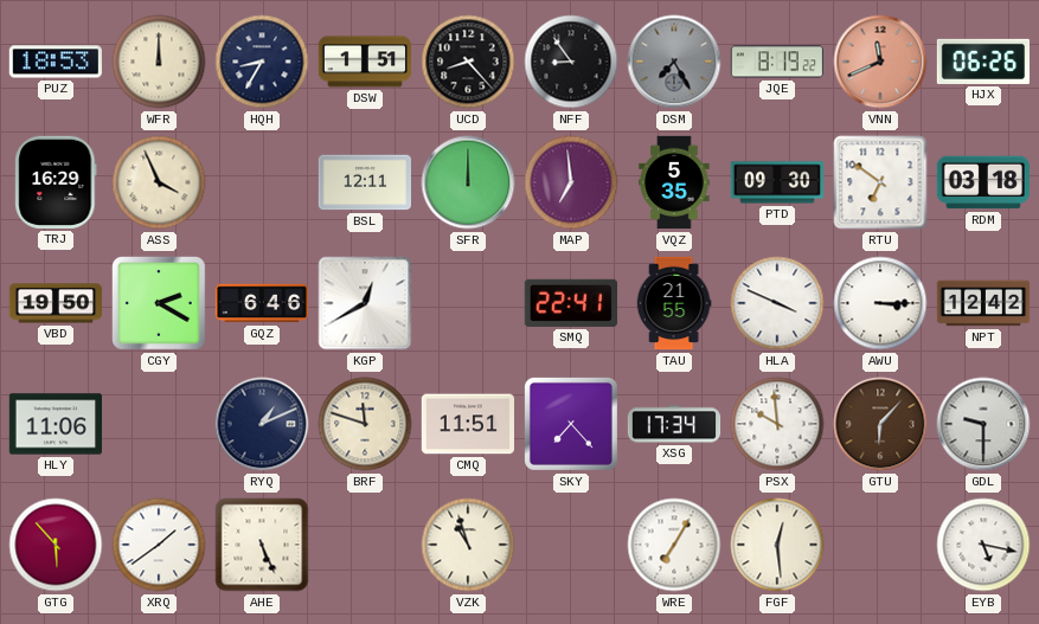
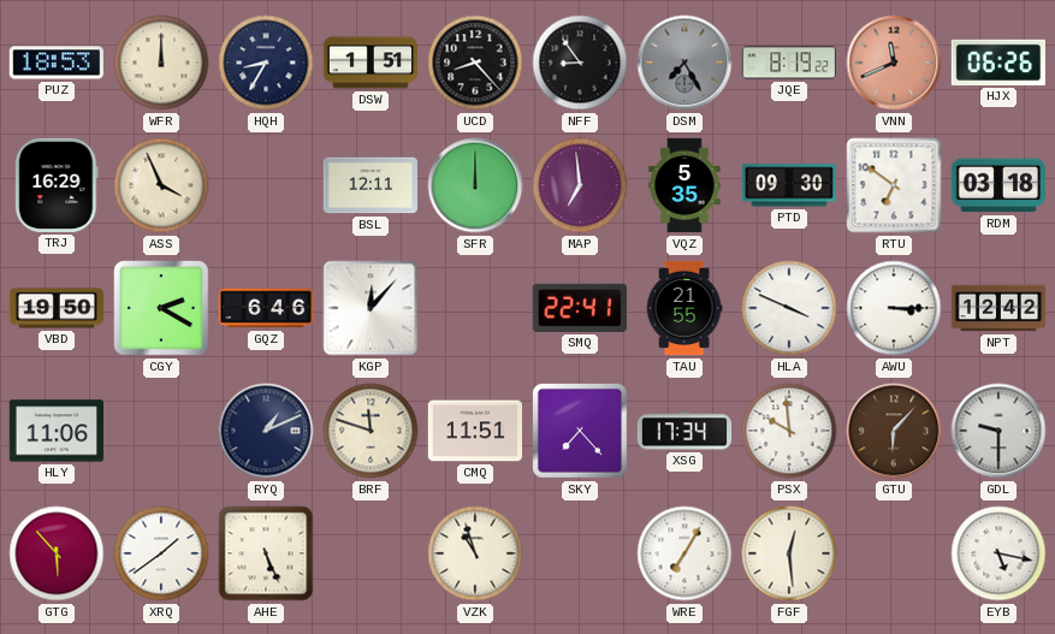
KGP: 12:40 -> 12:07 (371, 308)
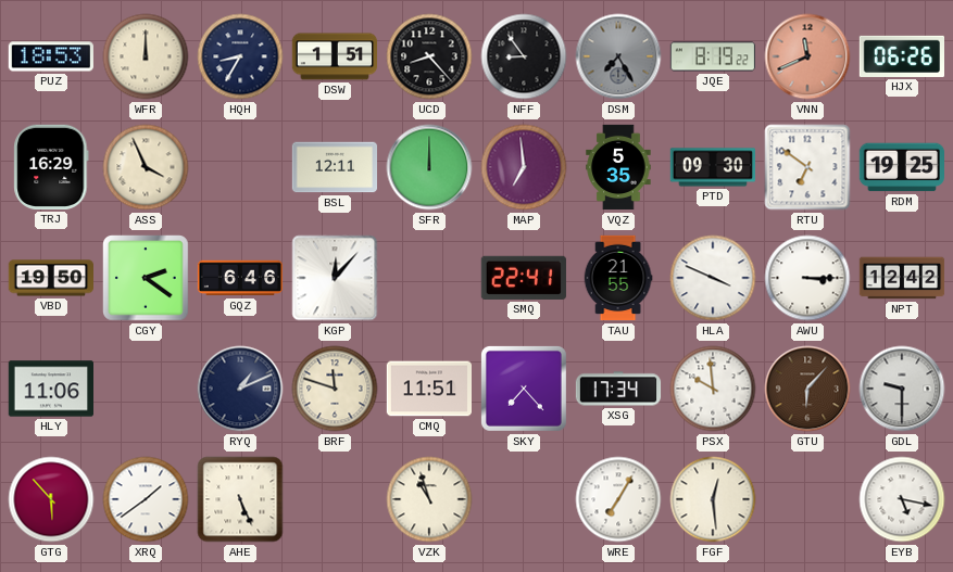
RDM: 03:18 -> 19:25 (901, 167)
CGY: 2:20 -> 2:21 (147, 279)
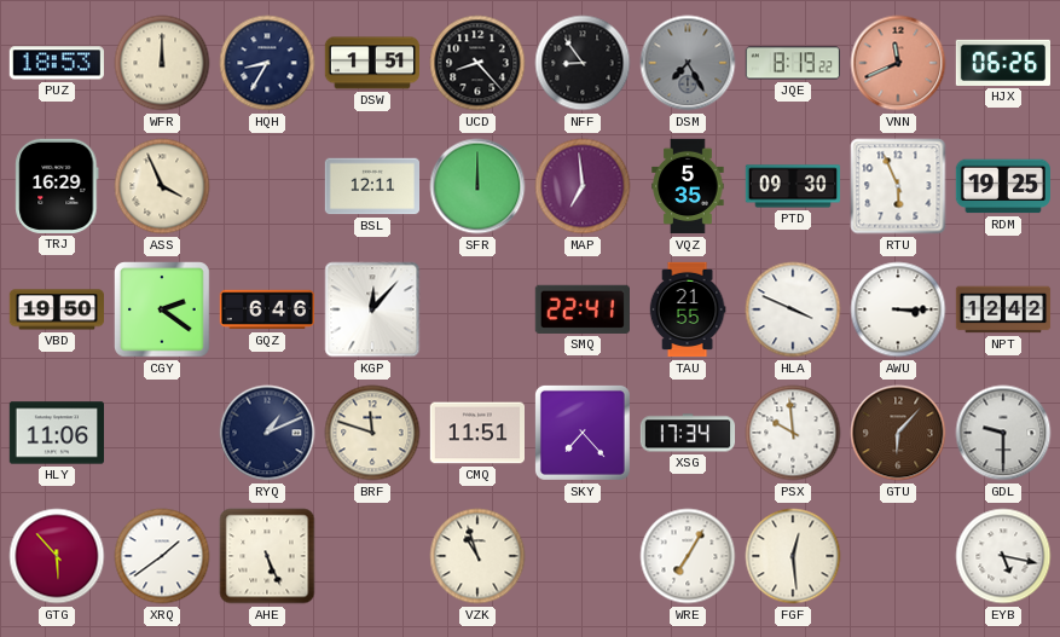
RTU: 6:51 -> 5:56 (898, 186)
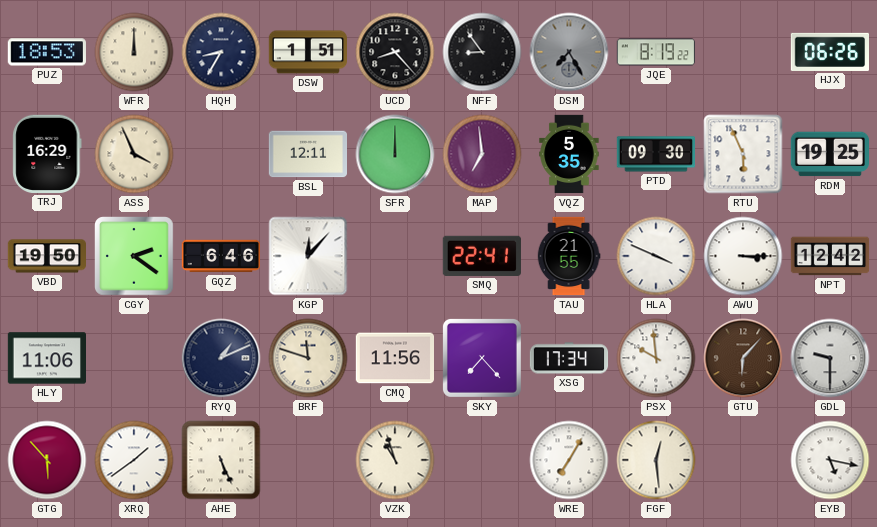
VNN: 11:41 -> none (898, 63)
CMQ: 11:51 -> 11:56 (394, 358)
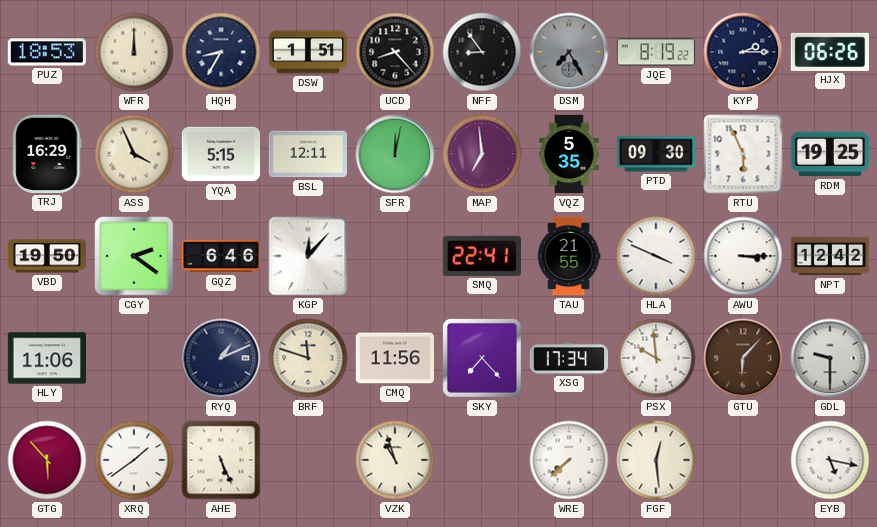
KYP: none -> 2:15 (743, 52)
YQA: none -> 5:15 (220, 154)
SFR: 12:00 -> 12:02 (395, 154)
WRE: 7:05 -> 7:38 (569, 460)
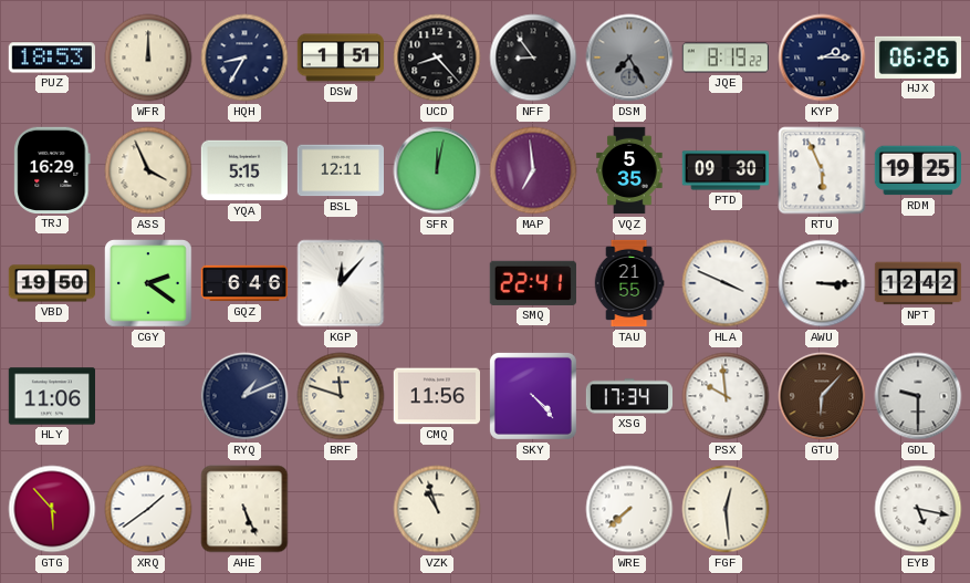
SKY: 7:23 -> 4:23 (533, 396)
